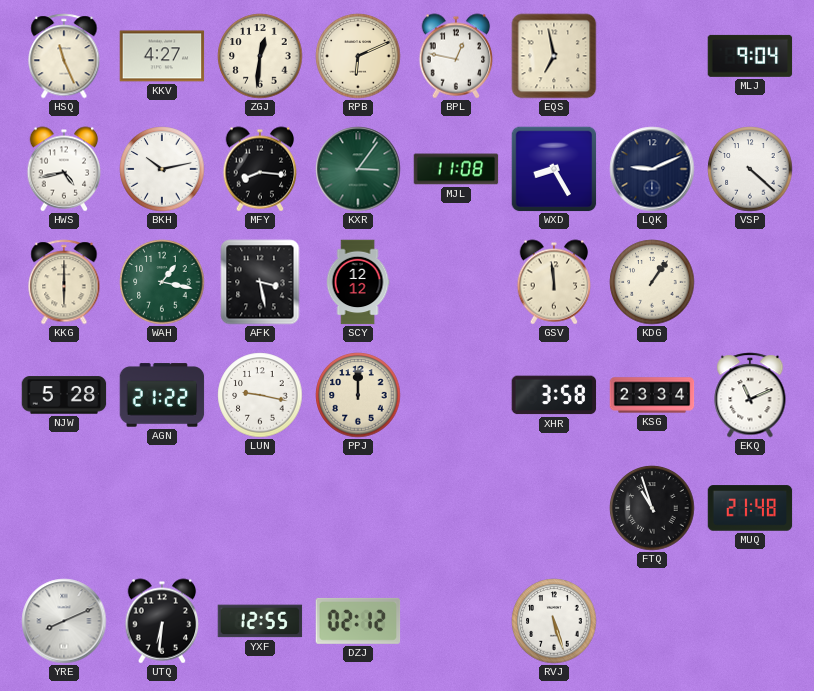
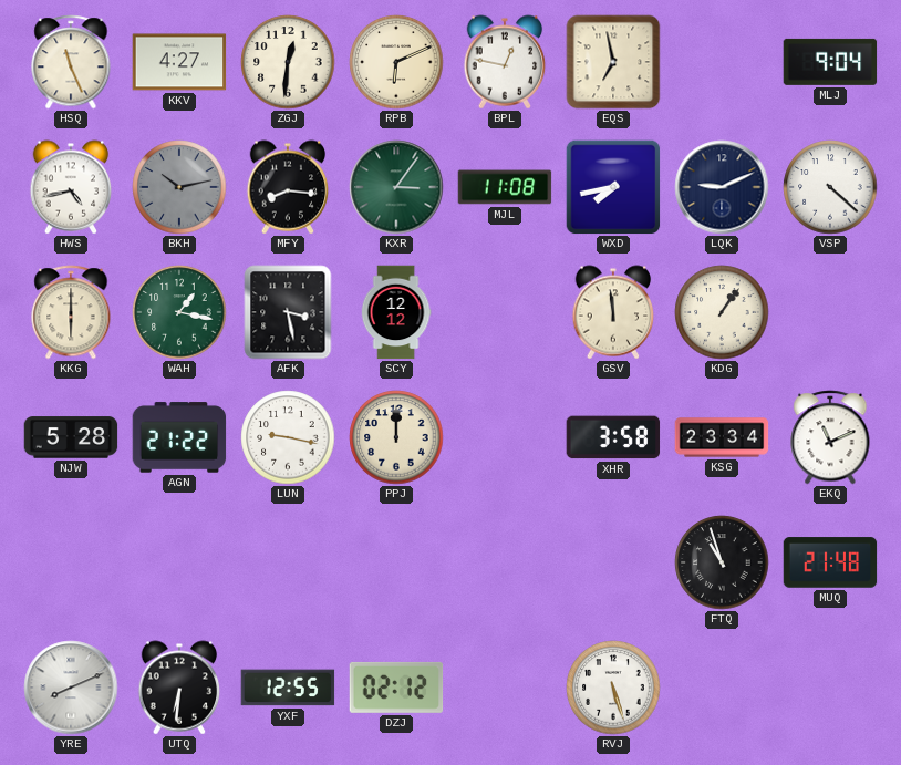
BKH dial: white -> grey (179, 187)
WXD: 8:25 -> 7:43 (613, 187)
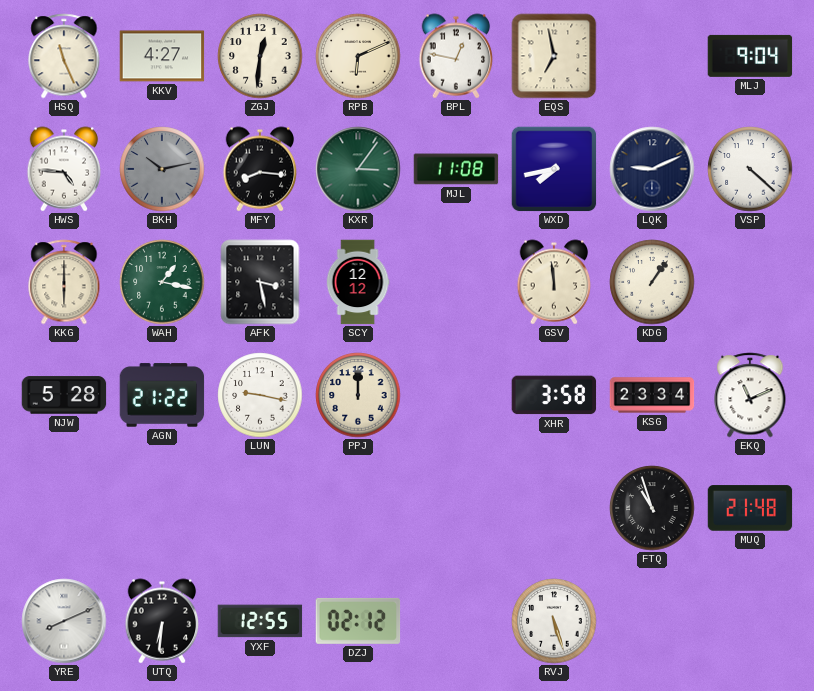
HWS: 4:43 -> 4:46 (64, 169)
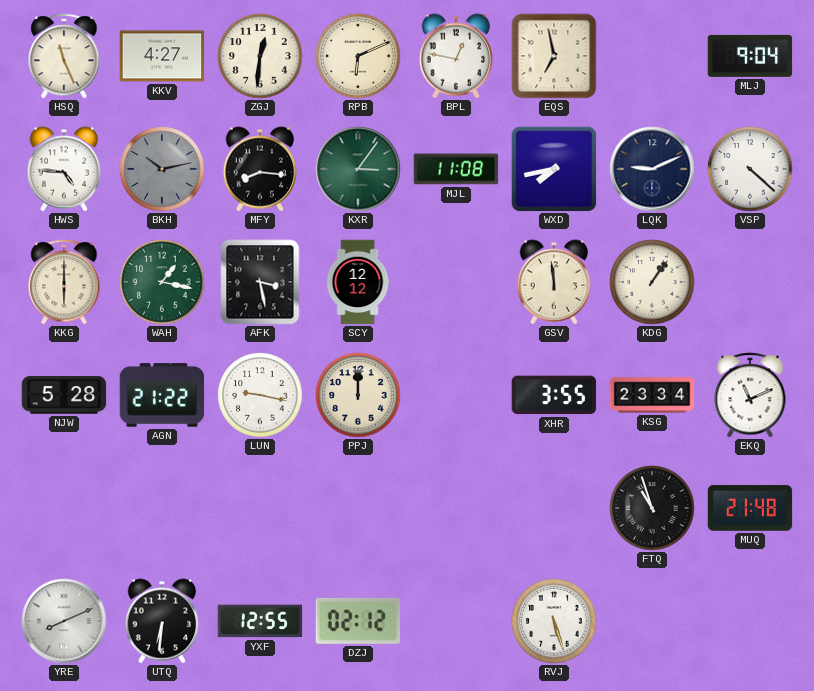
XHR: 3:58 -> 3:55 (554, 395)
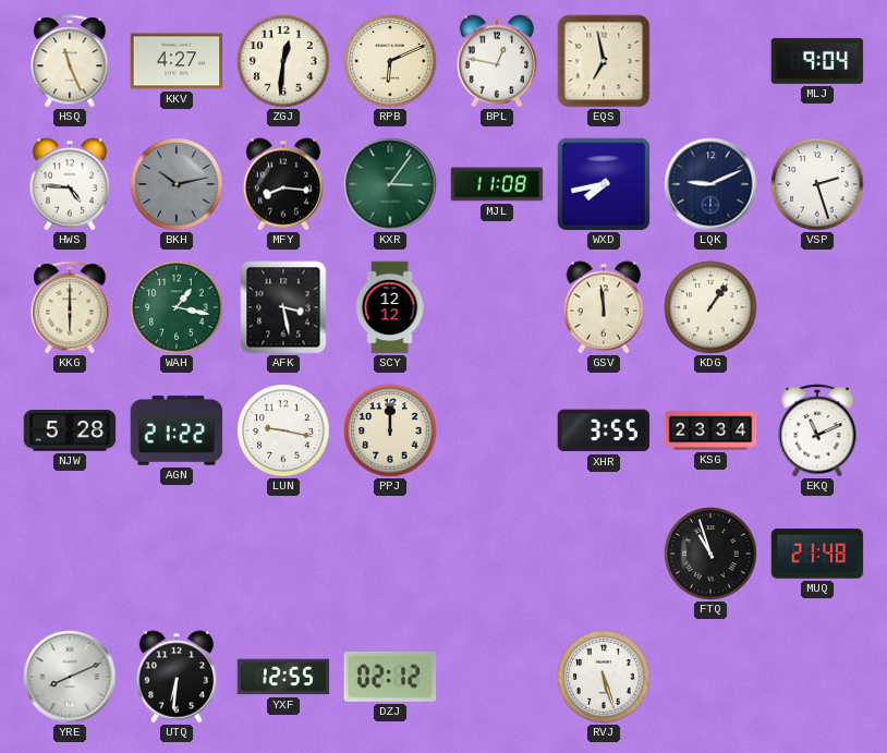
VSP: 4:22 -> 2:27 (817, 184)
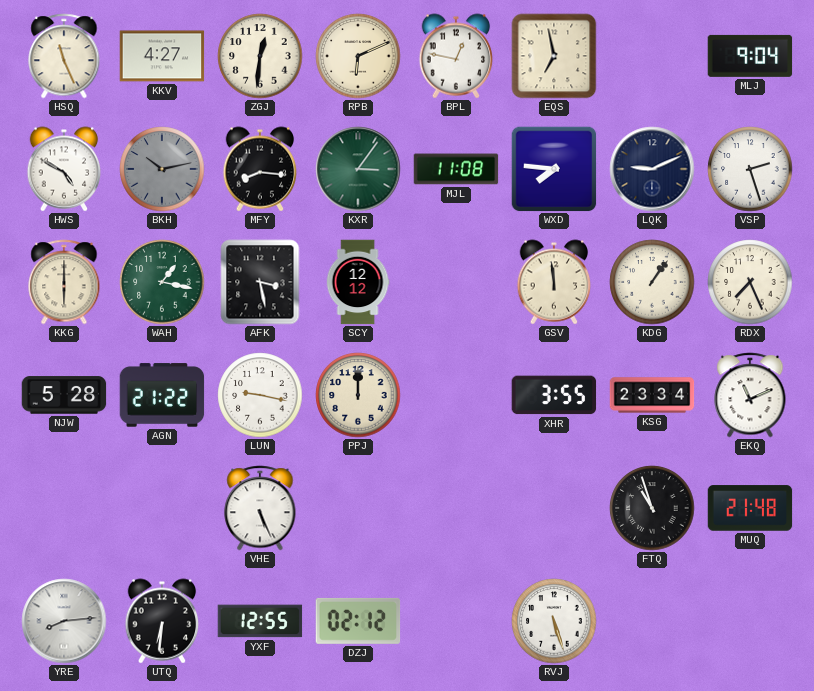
HWS: 4:46 -> 4:50 (64, 169)
WXD: 7:43 -> 7:46 (554, 169)
RDX: none -> 7:26 (750, 282)
VHE: none -> 5:26 (260, 508)
YRE: 8:11 -> 8:14 (64, 621)
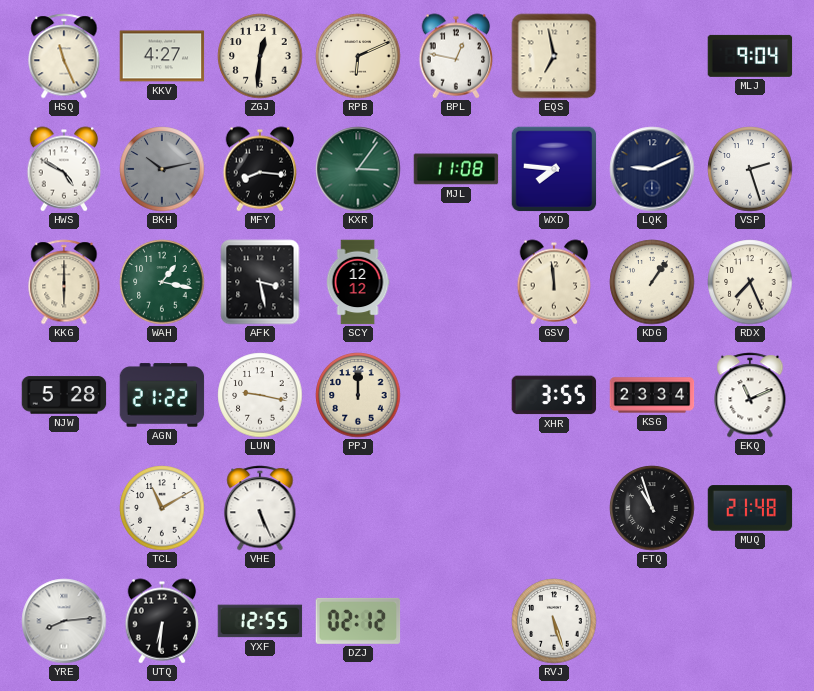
TCL: none -> 11:10 (162, 508)
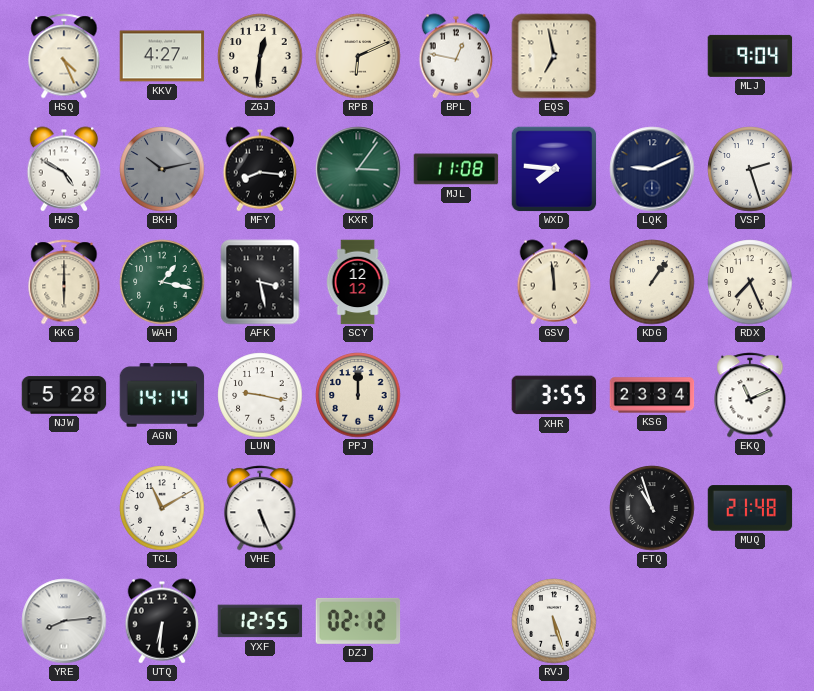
HSQ: 11:26 -> 4:26 (64, 56)
AGN: 21:22 -> 14:14 (162, 395)
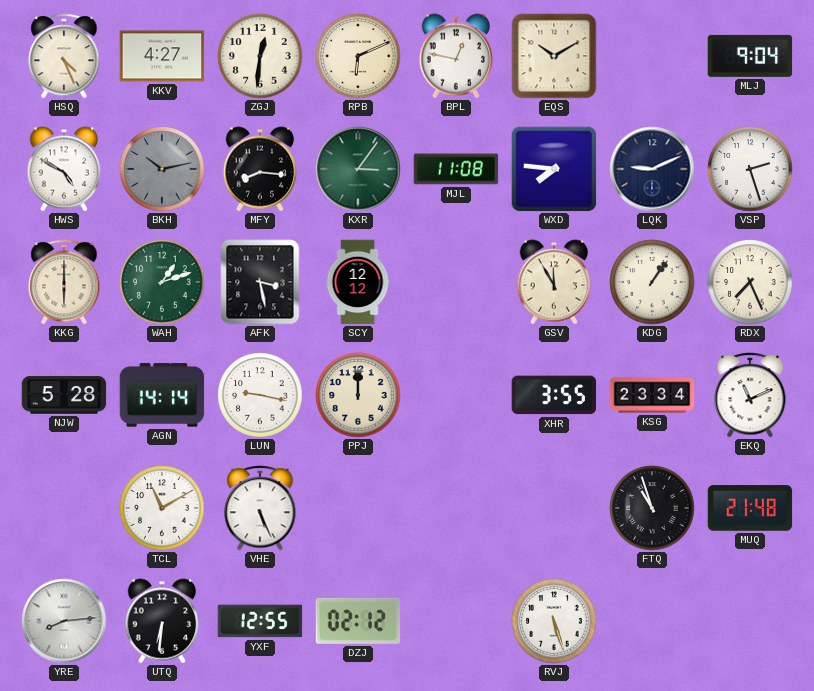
EQS: 6:58 -> 10:10 (554, 56)
WAH: 1:17 -> 1:12 (162, 282)
GSV: 11:59 -> 11:55 (554, 282)
